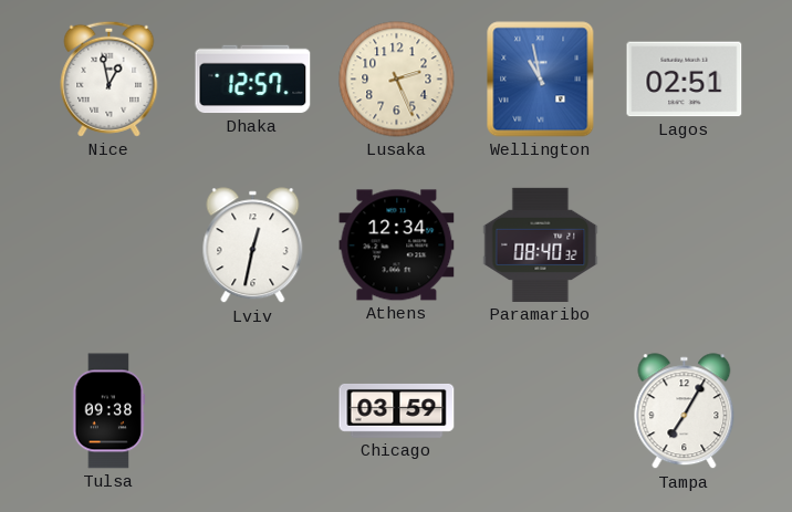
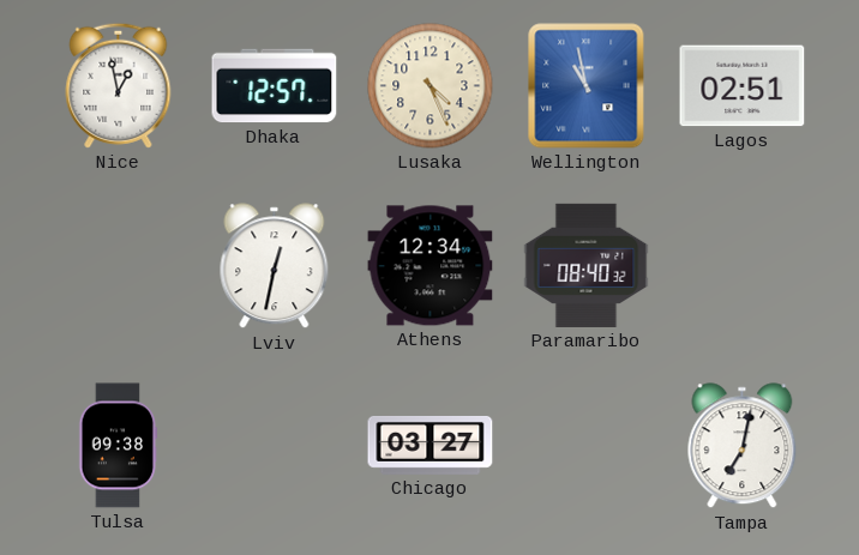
Lusaka: 2:26 -> 4:26 (431, 86)
Chicago: 03:59 -> 03:27 (431, 445)
Tampa: 7:05 -> 7:02 (743, 446)
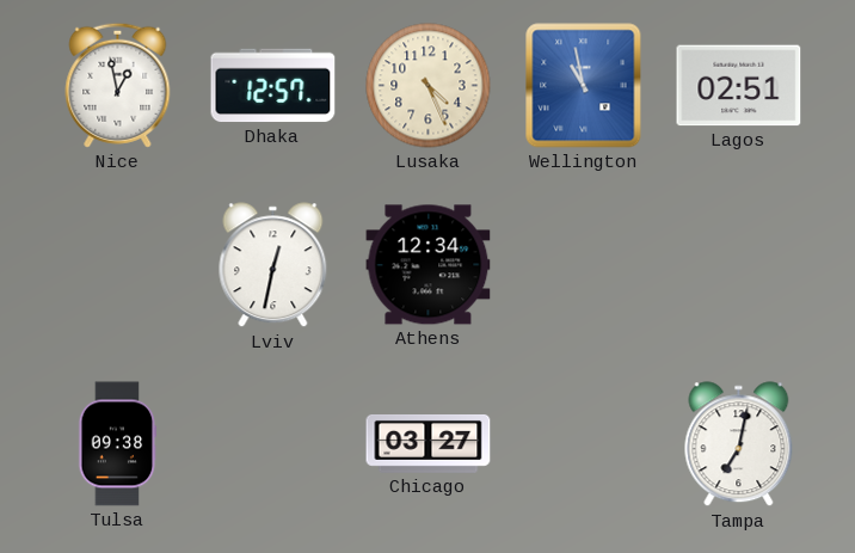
Paramaribo: 08:40 -> none (587, 265)
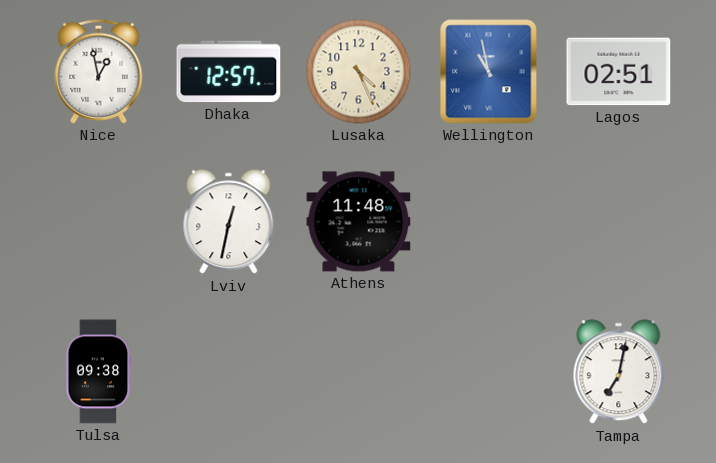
Athens: 12:34 -> 11:48 (359, 222)
Chicago: 03:27 -> none (429, 443)
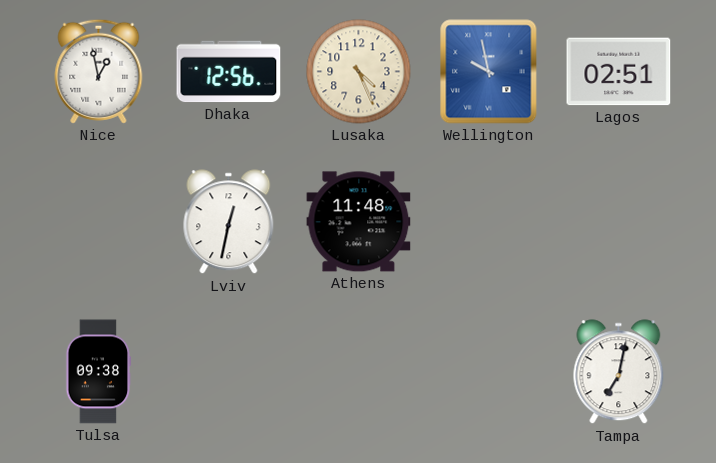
Dhaka: 12:57 -> 12:56 (229, 72)
Wellington: 10:58 -> 9:58 (489, 72)
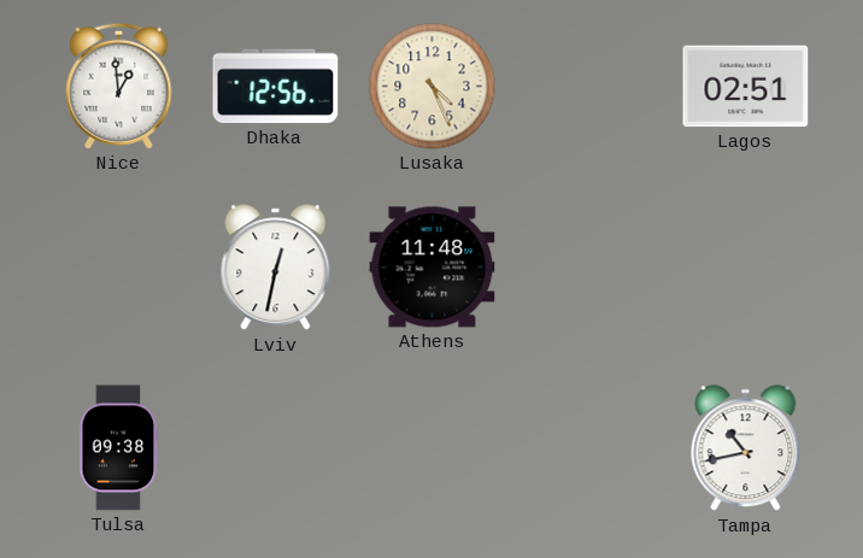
Nice: 12:58 -> 12:59 (119, 86)
Wellington: 9:58 -> none (489, 72)
Tampa: 7:02 -> 10:43 (746, 448)
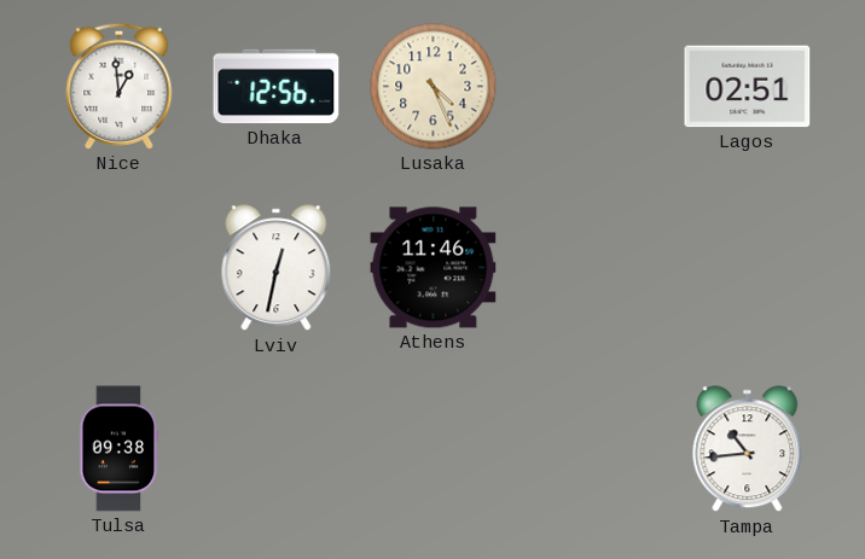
Athens: 11:48 -> 11:46 (434, 268)
Tampa: 10:43 -> 10:44 (748, 449)
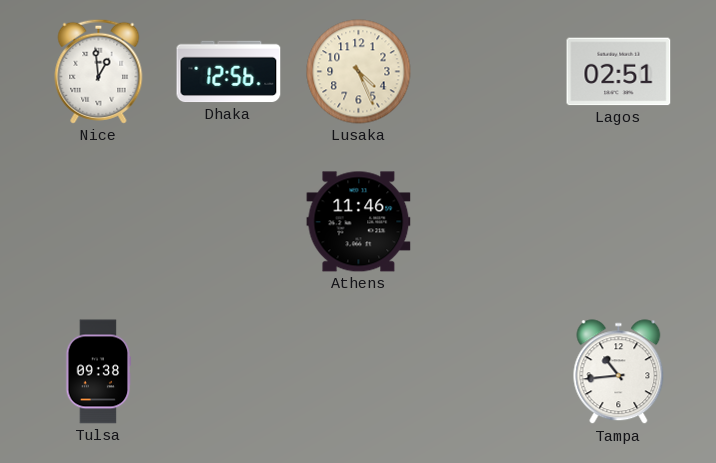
Lviv: 12:32 -> none (277, 268)
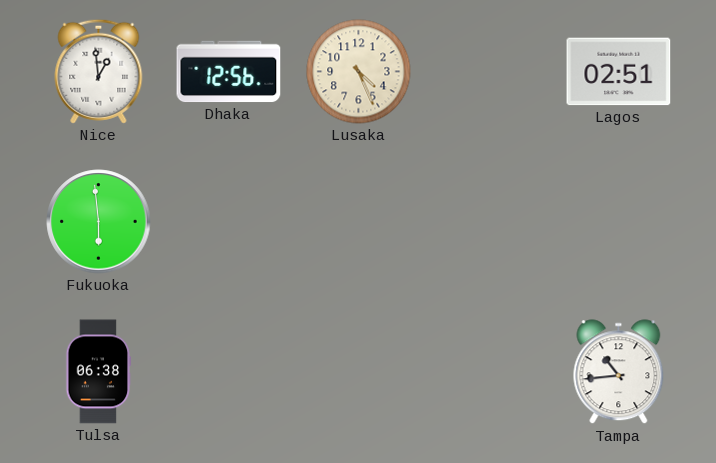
Fukuoka: none -> 5:59 (99, 222)
Athens: 11:46 -> none (359, 222)
Tulsa: 09:38 -> 06:38 (99, 372)
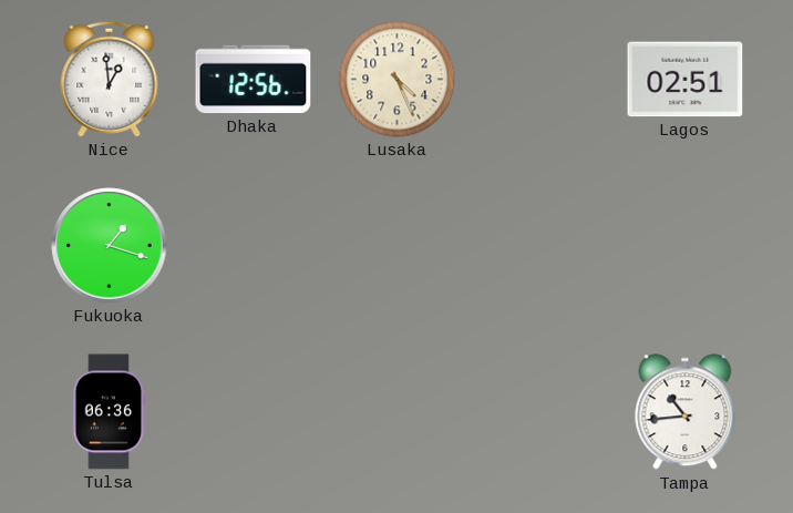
Fukuoka: 5:59 -> 1:18 (110, 246)
Tulsa: 06:38 -> 06:36 (110, 412)
